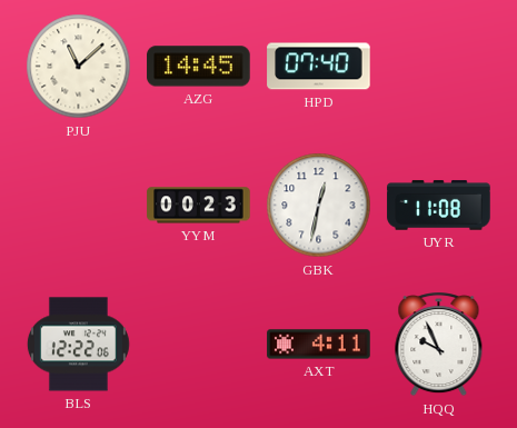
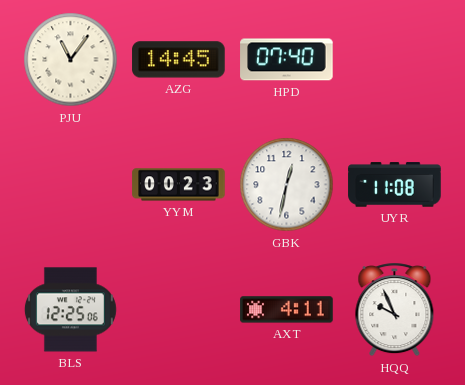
PJU: 11:08 -> 11:06 (71, 60)
BLS: 12:22 -> 12:25 (70, 310)
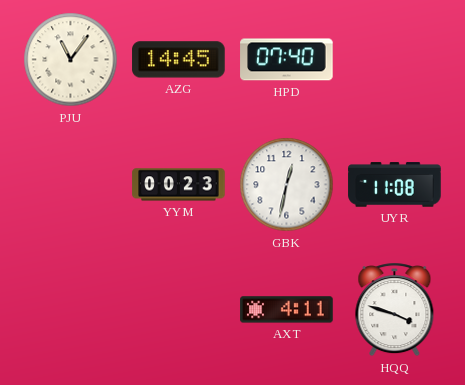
BLS: 12:25 -> none (70, 310)
HQQ: 9:56 -> 3:48 (395, 310)
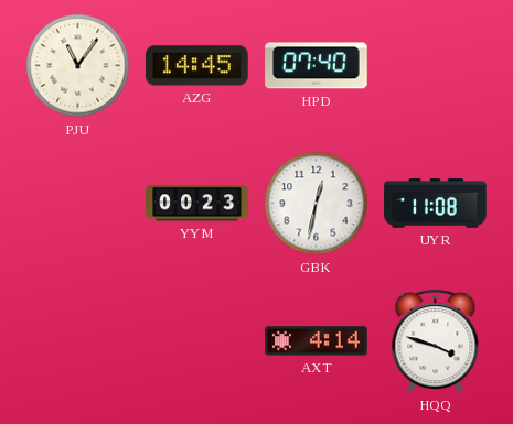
AXT: 4:11 -> 4:14 (317, 341)
